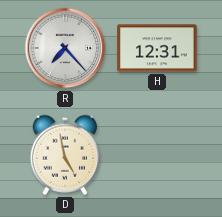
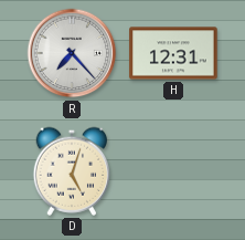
D: 4:58 -> 5:03 (72, 171)
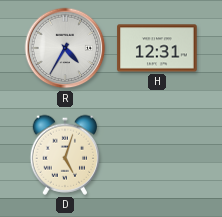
R: 7:23 -> 4:35 (65, 48)
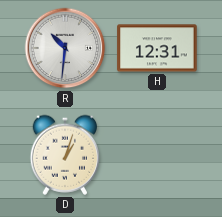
R: 4:35 -> 10:31 (65, 48)
D: 5:03 -> 1:03 (65, 155)
